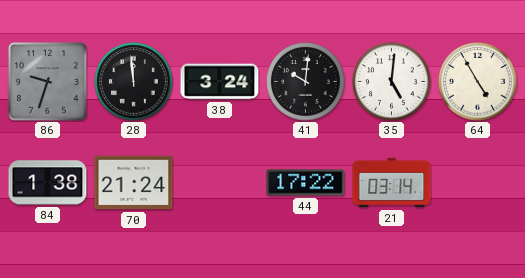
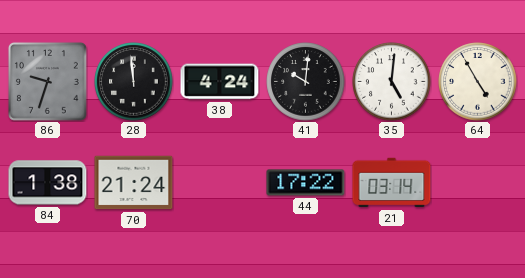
38: 3:24 -> 4:24 (220, 82)
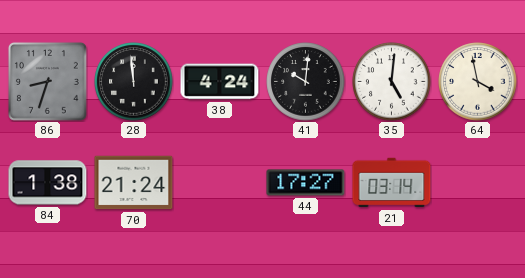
86: 9:33 -> 8:33 (47, 81)
64: 4:55 -> 3:58 (478, 82)
44: 17:22 -> 17:27 (306, 183)
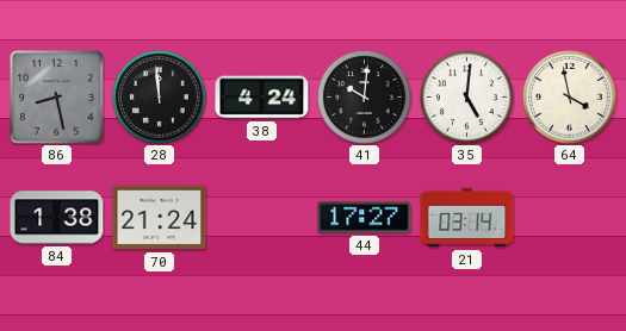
86: 8:33 -> 8:28 (56, 96)
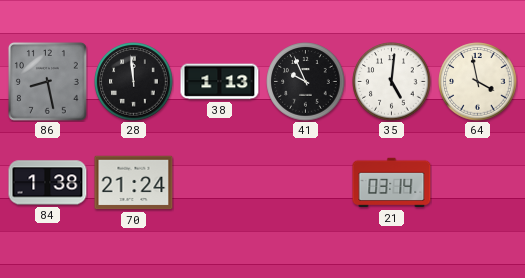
38: 4:24 -> 1:13 (220, 82)
41: 10:01 -> 9:56 (306, 82)
44: 17:27 -> none (365, 218)
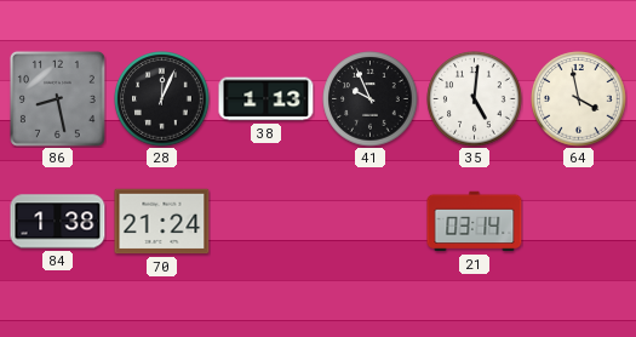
28: 11:59 -> 12:04 (162, 99)
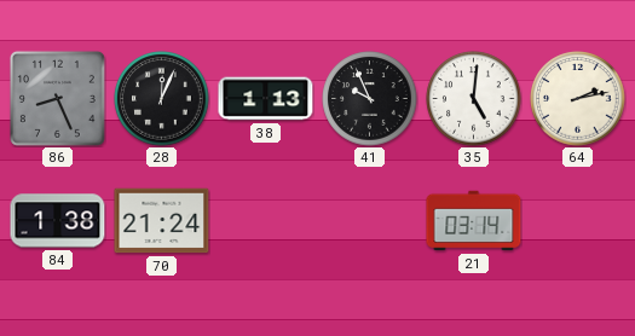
86: 8:28 -> 8:26 (57, 98)
64: 3:58 -> 2:13 (578, 99)
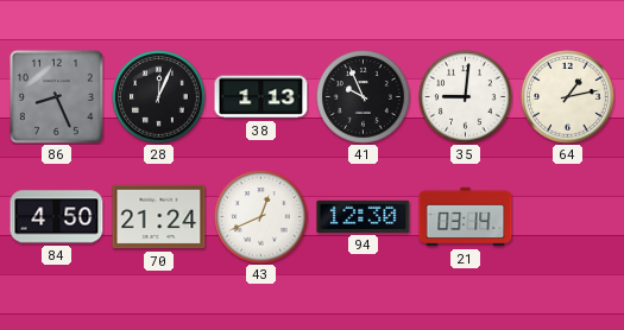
35: 5:01 -> 9:01 (466, 97)
64: 2:13 -> 1:13 (568, 97)
84: 1:38 -> 4:50 (57, 217)
43: none -> 12:41 (261, 217)
94: none -> 12:30 (364, 216)
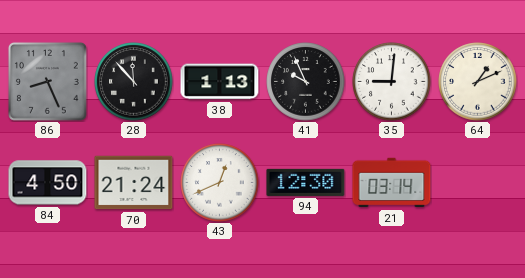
28: 12:04 -> 11:53 (134, 82)
64: 1:13 -> 1:11 (478, 82)
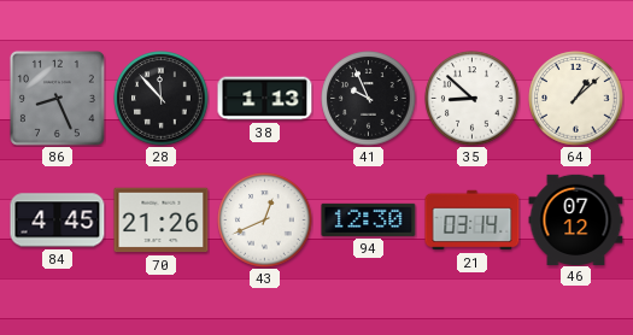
35: 9:01 -> 8:52 (473, 99)
64: 1:11 -> 1:08 (576, 99)
84: 4:50 -> 4:45 (58, 221)
70: 21:24 -> 21:26 (162, 221)
46: none -> 07:12 (576, 219)
